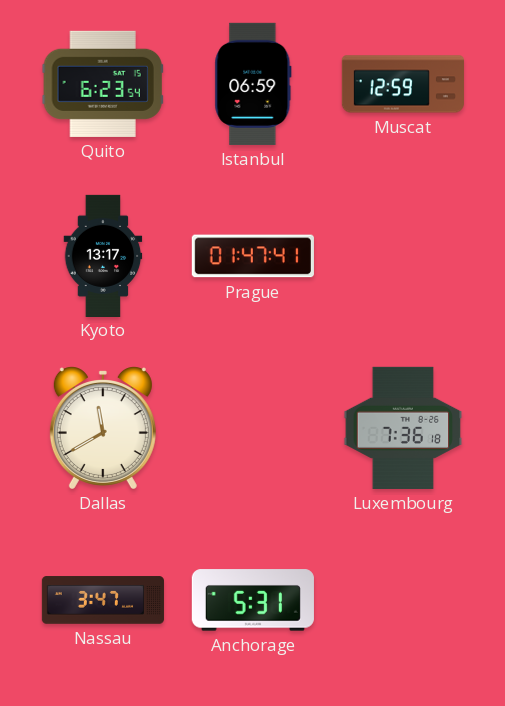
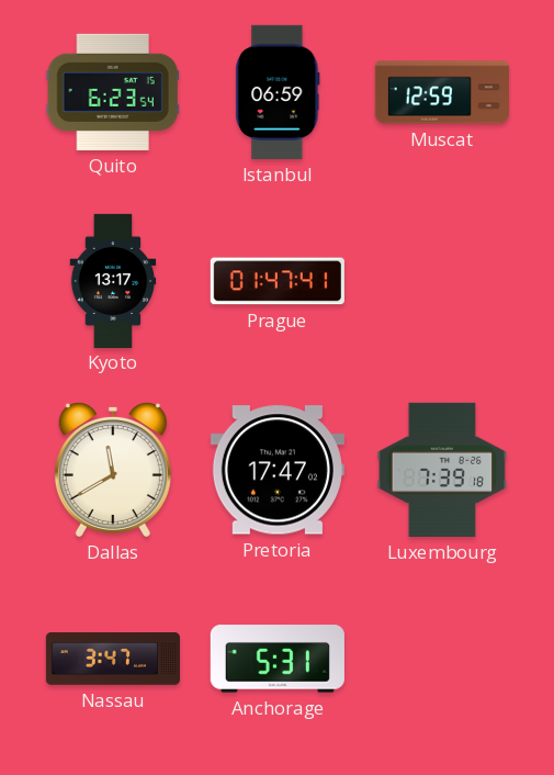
Pretoria: none -> 17:47 (278, 470)
Luxembourg: 7:36 -> 7:39 (442, 470)
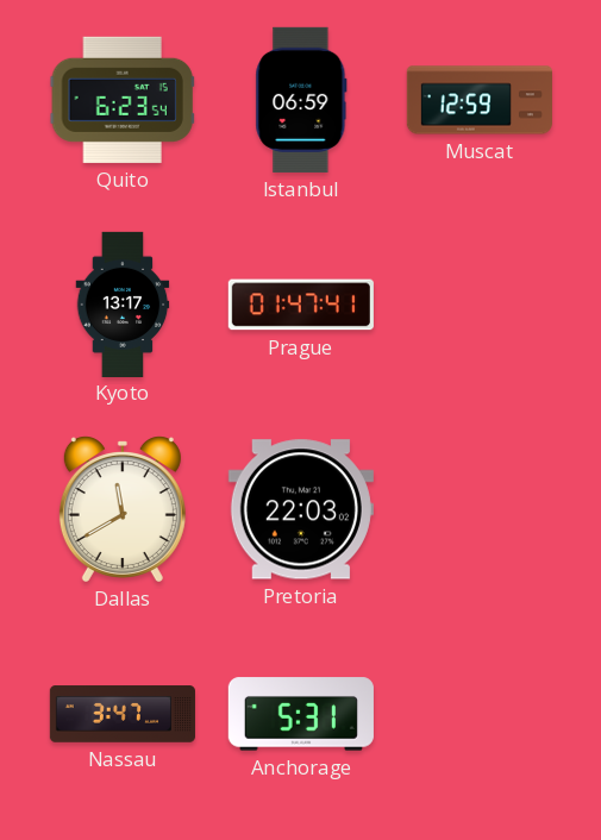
Pretoria: 17:47 -> 22:03 (301, 509)
Luxembourg: 7:39 -> none (442, 470)
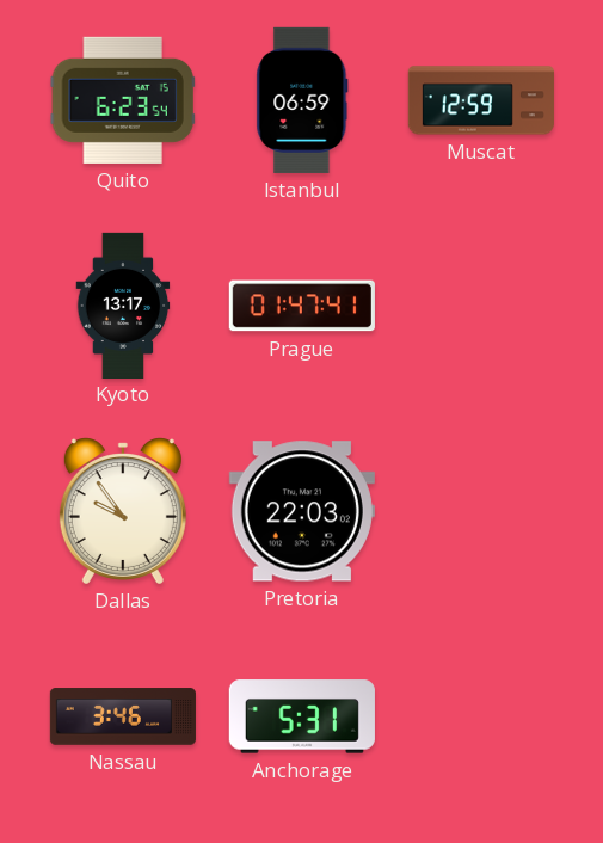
Dallas: 11:40 -> 9:54 (123, 511)
Nassau: 3:47 -> 3:46 (122, 716)
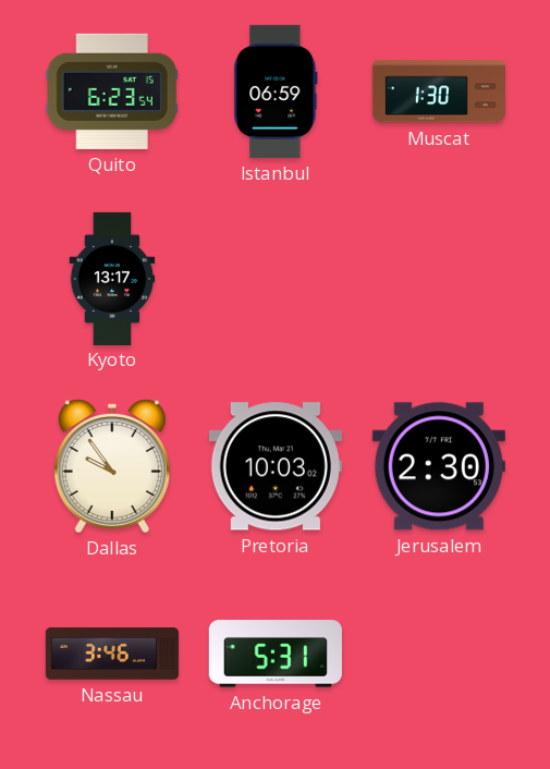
Muscat: 12:59 -> 1:30 (439, 91)
Prague: 01:47 -> none (302, 306)
Pretoria: 22:03 -> 10:03 (276, 466)
Jerusalem: none -> 2:30 (439, 466)
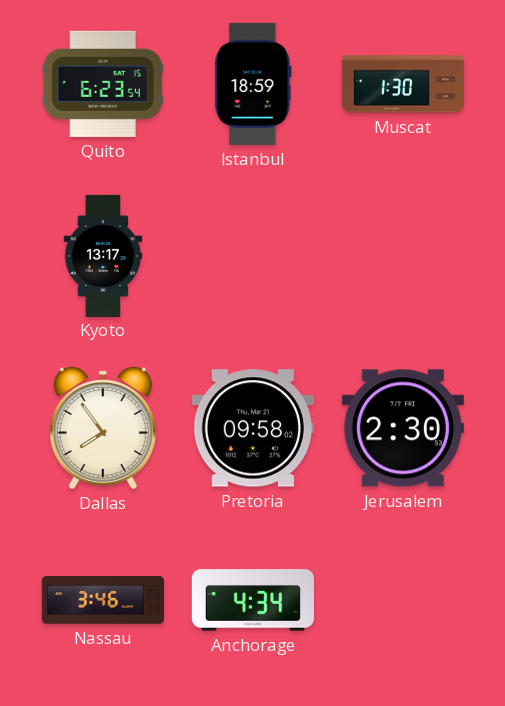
Istanbul: 06:59 -> 18:59 (253, 84)
Dallas: 9:54 -> 7:54 (103, 428)
Pretoria: 10:03 -> 09:58 (253, 428)
Anchorage: 5:31 -> 4:34 (253, 600)
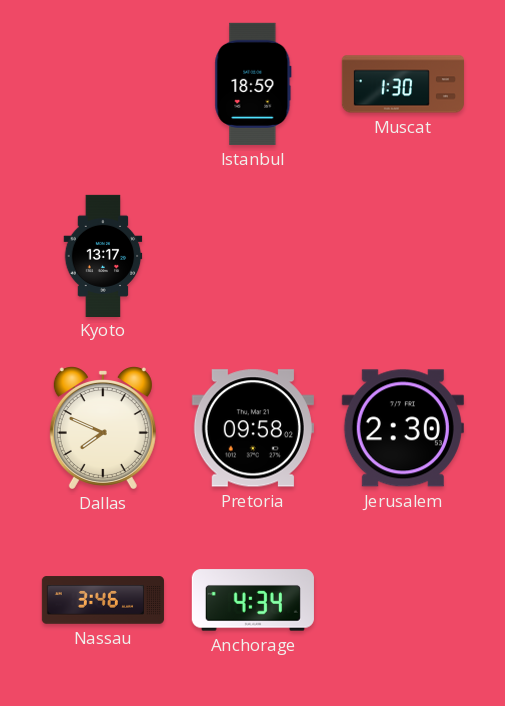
Quito: 6:23 -> none (103, 84)
Dallas: 7:54 -> 7:49 (103, 428)
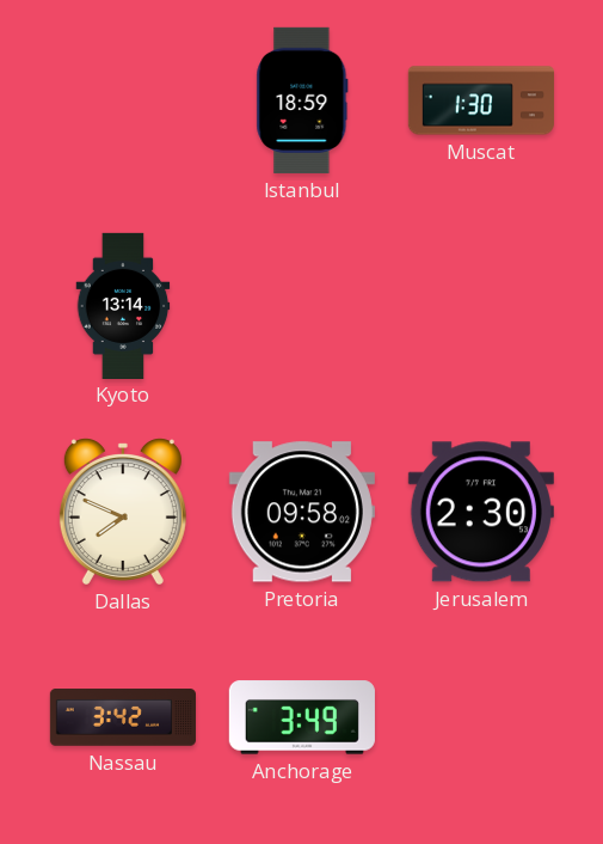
Kyoto: 13:17 -> 13:14 (123, 305)
Nassau: 3:46 -> 3:42 (122, 717)
Anchorage: 4:34 -> 3:49 (302, 717)
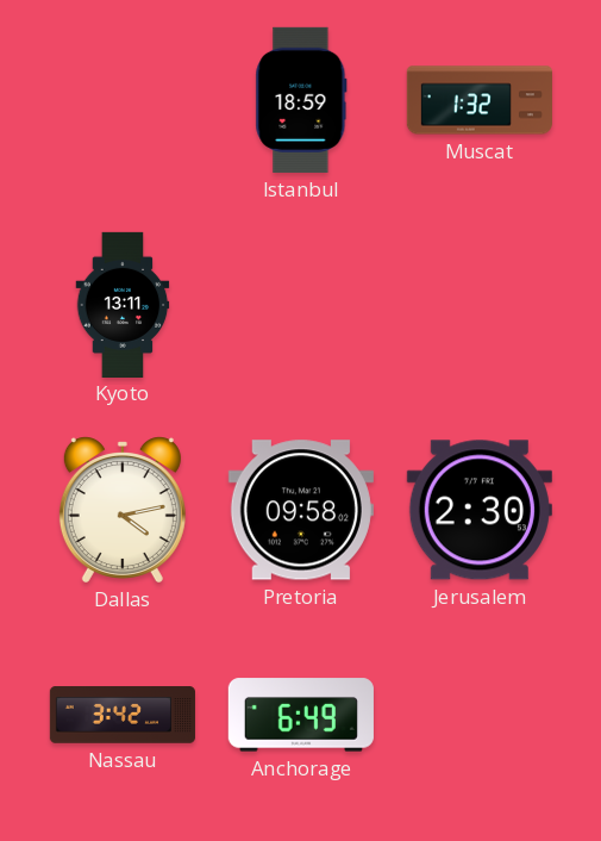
Muscat: 1:30 -> 1:32 (480, 100)
Kyoto: 13:14 -> 13:11 (123, 304)
Dallas: 7:49 -> 4:13 (123, 510)
Anchorage: 3:49 -> 6:49 (301, 715)
